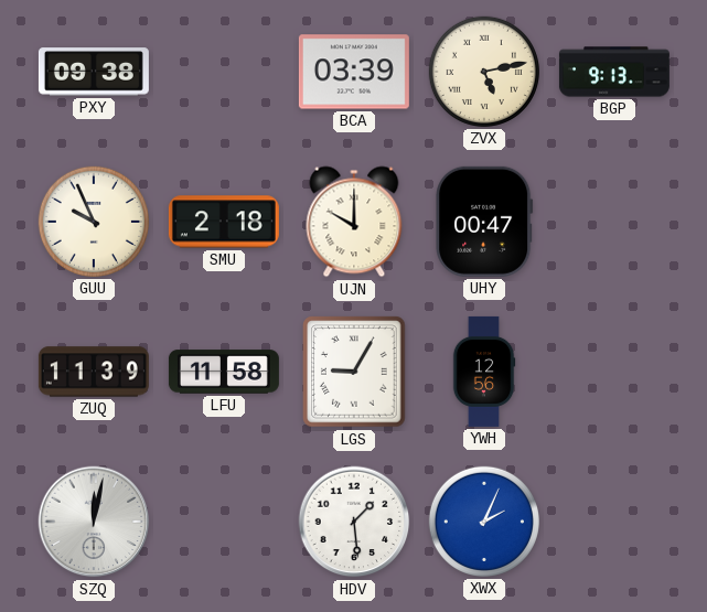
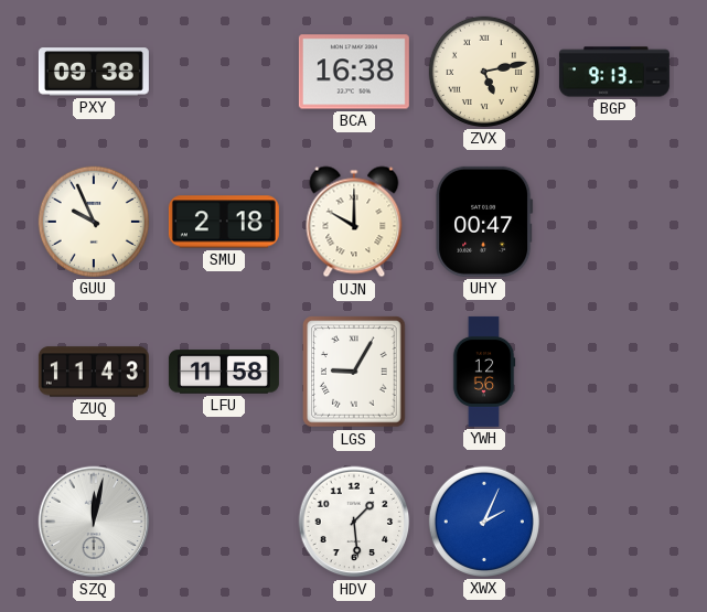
BCA: 03:39 -> 16:38 (354, 72)
ZUQ: 11:39 -> 11:43 (94, 372)
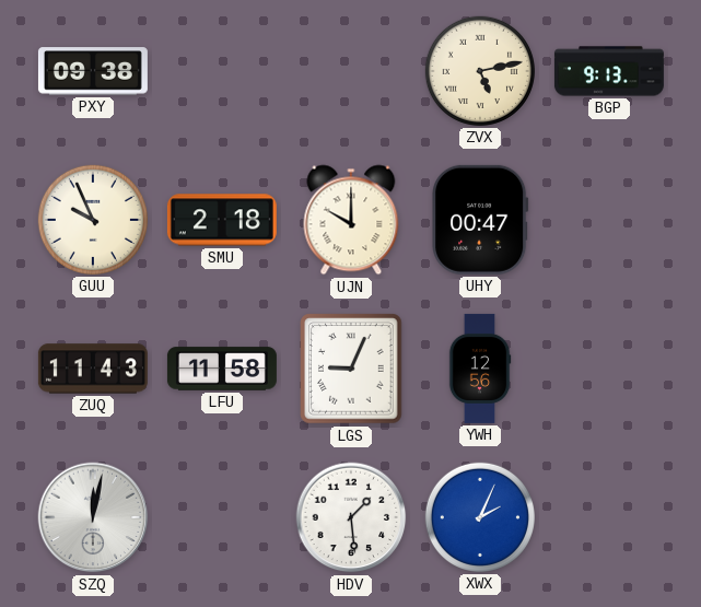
BCA: 16:38 -> none (354, 72)
LGS: 9:05 -> 9:04 (351, 369)
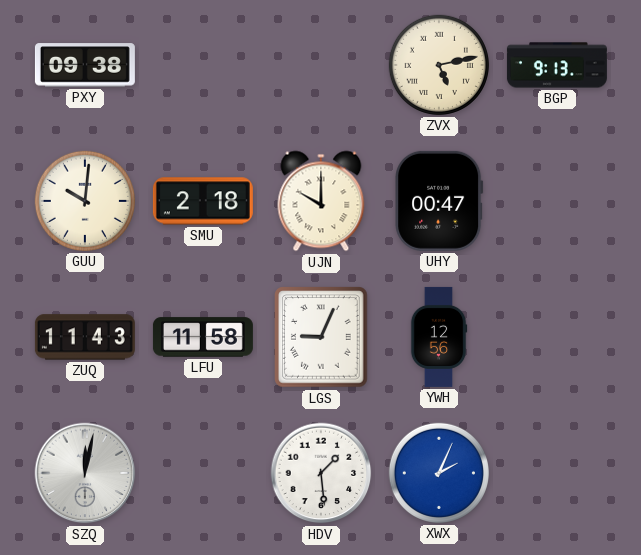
GUU: 9:56 -> 10:01 (85, 201)
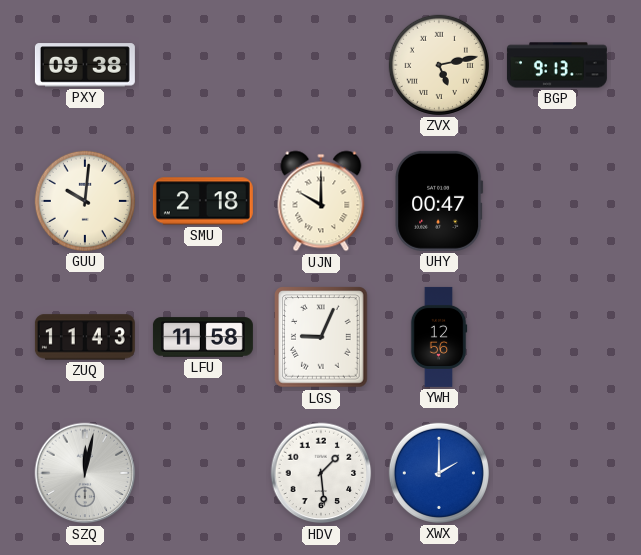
XWX: 2:04 -> 2:00 (439, 473)
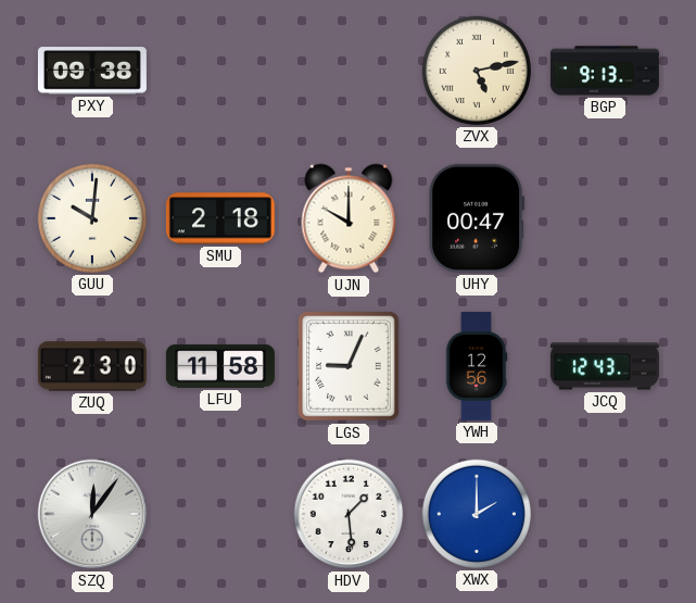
ZUQ: 11:43 -> 2:30 (92, 366)
JCQ: none -> 12:43 (605, 366)
SZQ: 12:02 -> 12:06 (92, 514)
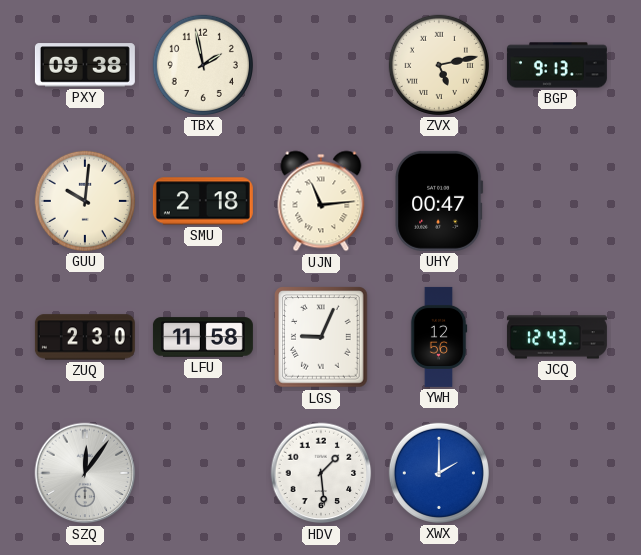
TBX: none -> 1:58 (203, 65)
UJN: 10:00 -> 11:14 (321, 201)
